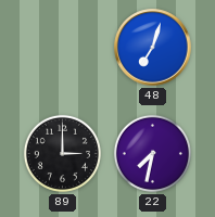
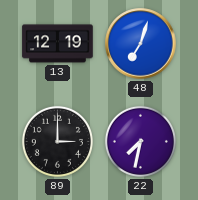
13: none -> 12:19 (58, 44)
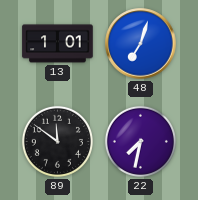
13: 12:19 -> 1:01 (58, 44)
89: 3:00 -> 11:51 (57, 141)
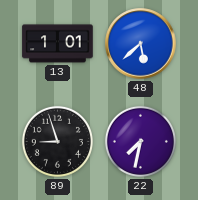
48: 7:03 -> 5:38 (141, 44)
89: 11:51 -> 8:57 (57, 141)
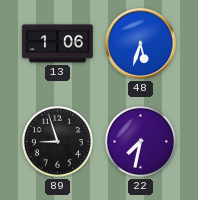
13: 1:01 -> 1:06 (58, 44)
48: 5:38 -> 5:33 (141, 44)
